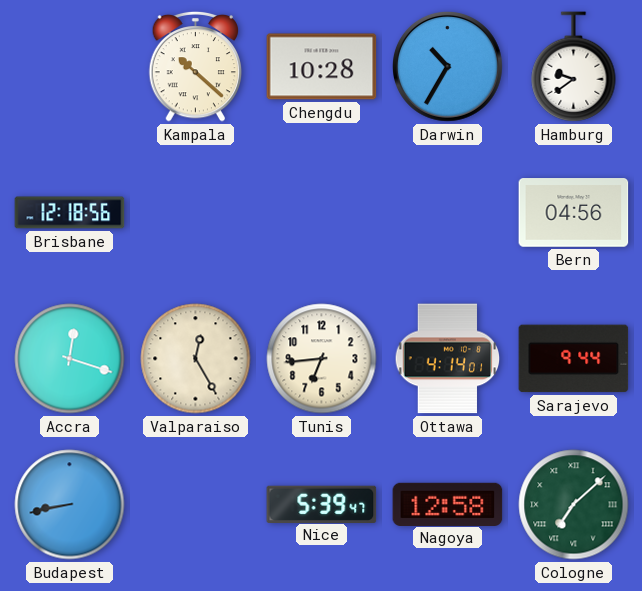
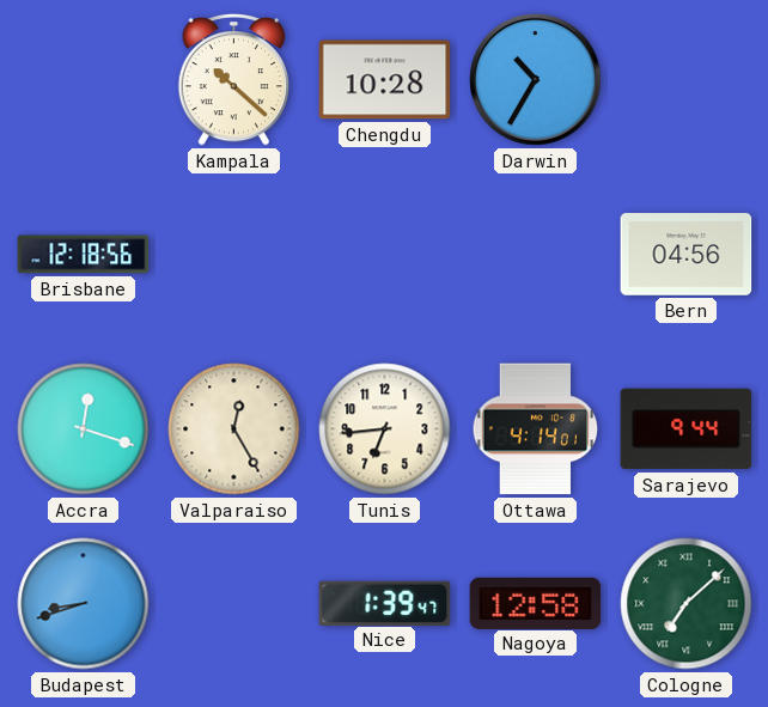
Hamburg: 9:39 -> none (574, 67)
Budapest: 8:43 -> 8:42 (84, 604)
Nice: 5:39 -> 1:39 (385, 603)
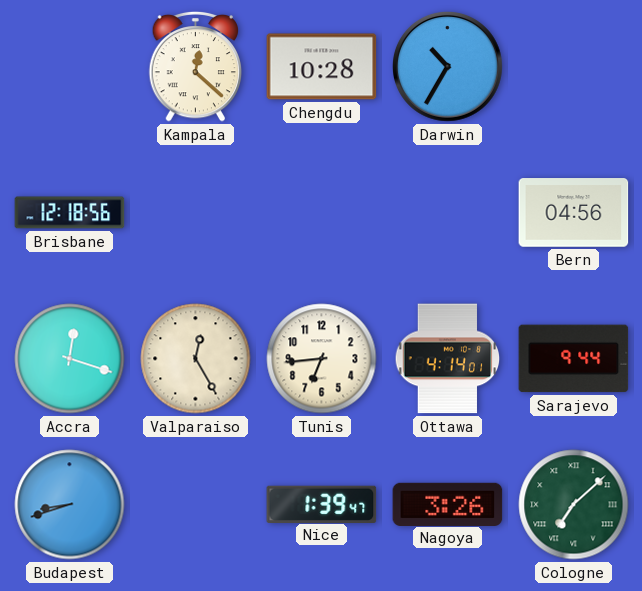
Kampala: 10:22 -> 12:22 (196, 66)
Nagoya: 12:58 -> 3:26 (448, 504)
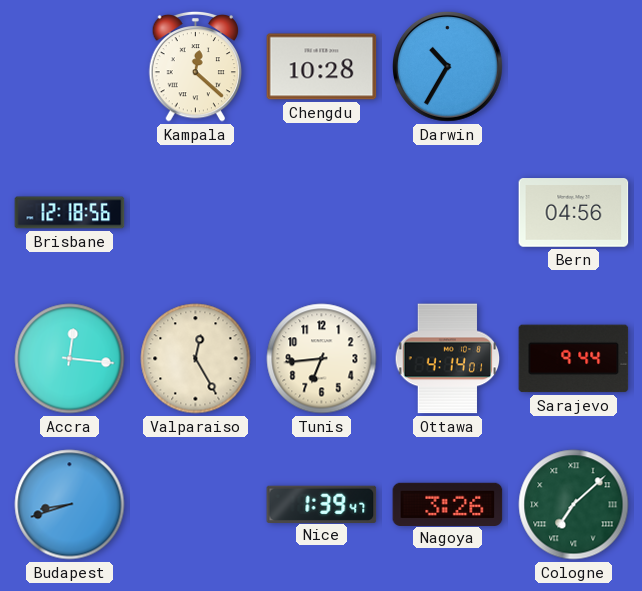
Accra: 12:18 -> 12:16 (70, 359)
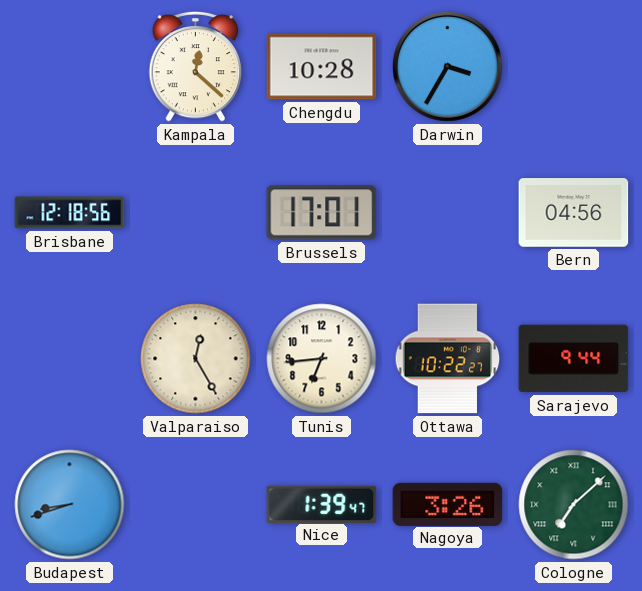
Darwin: 10:35 -> 3:35 (448, 67)
Brussels: none -> 17:01 (322, 213)
Accra: 12:16 -> none (70, 359)
Ottawa: 4:14 -> 10:22 (448, 359)
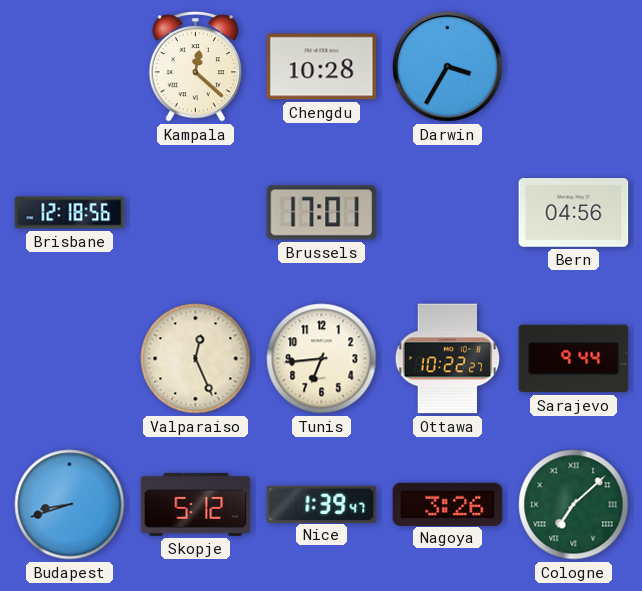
Valparaiso: 12:25 -> 12:26 (196, 359)
Skopje: none -> 5:12 (196, 504)
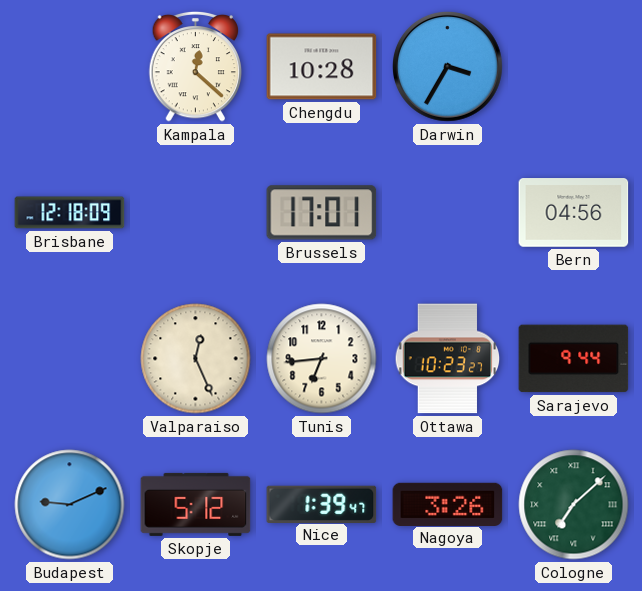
Brisbane: 12:18:56 -> 12:18:09 (70, 213)
Ottawa: 10:22 -> 10:23 (448, 359)
Budapest: 8:42 -> 9:11 (70, 505)
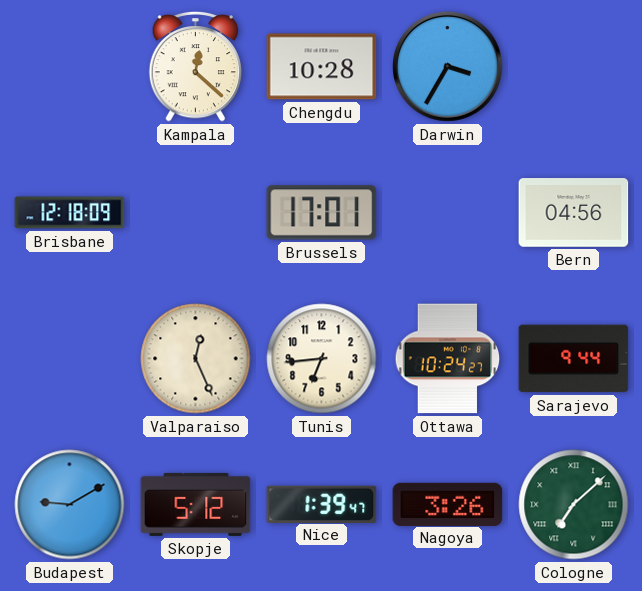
Ottawa: 10:23 -> 10:24 (448, 359)
Budapest: 9:11 -> 9:10 (70, 505)
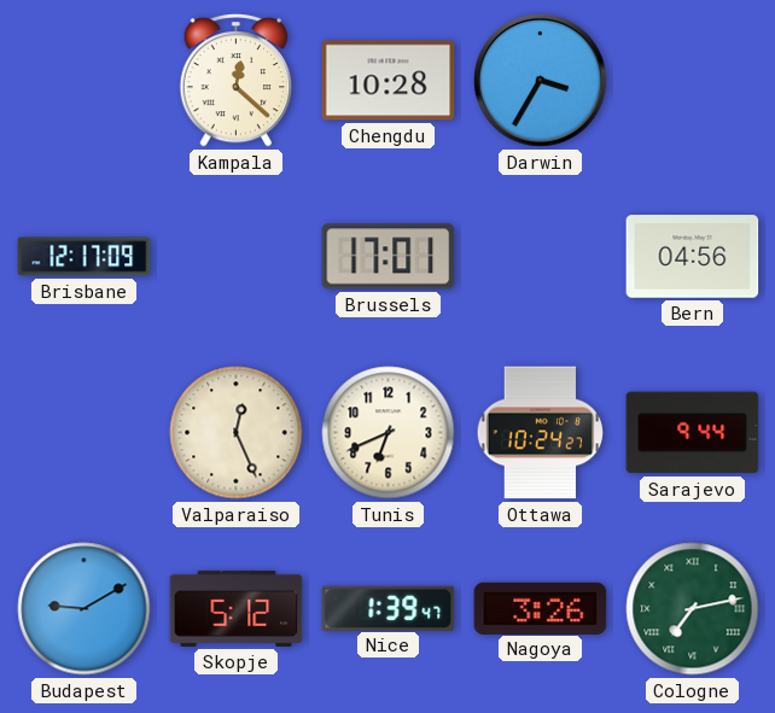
Brisbane: 12:18 -> 12:17 (85, 257)
Tunis: 6:44 -> 6:41 (389, 433)
Cologne: 7:08 -> 7:13 (693, 609)
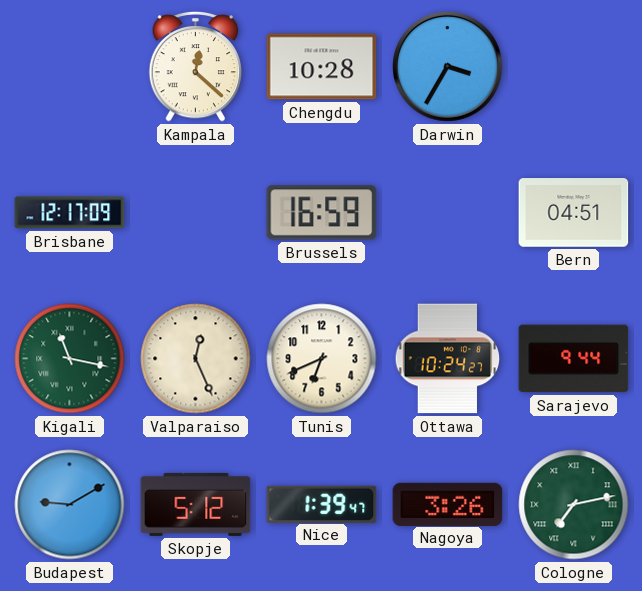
Brussels: 17:01 -> 16:59 (322, 213)
Bern: 04:56 -> 04:51 (574, 213)
Kigali: none -> 11:17 (70, 359)
